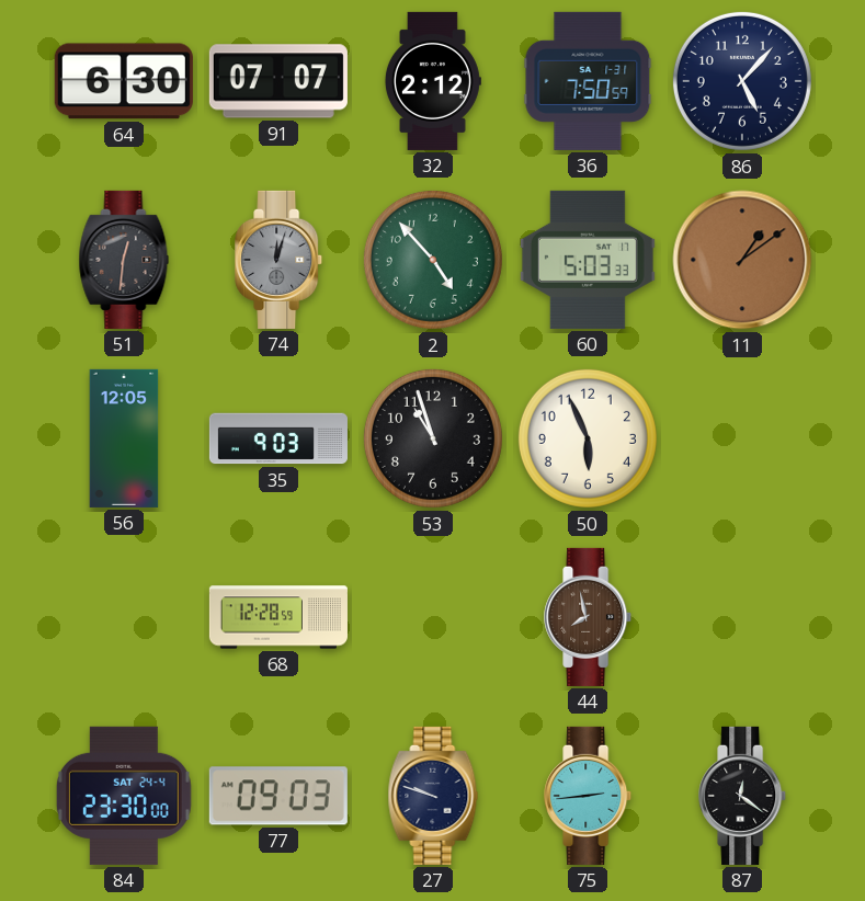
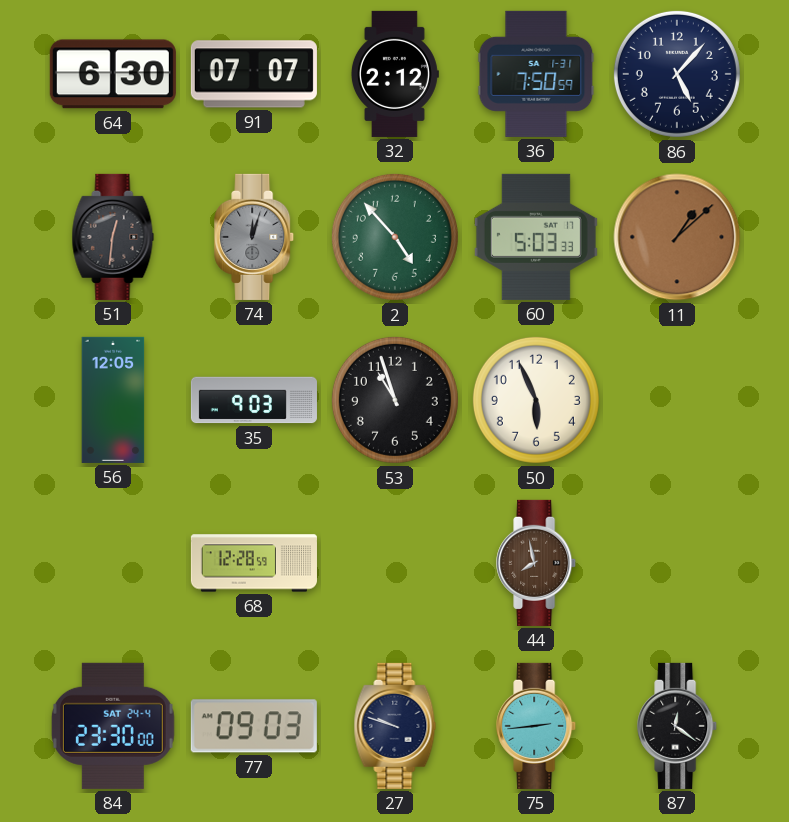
11: 1:09 -> 1:08 (677, 237)
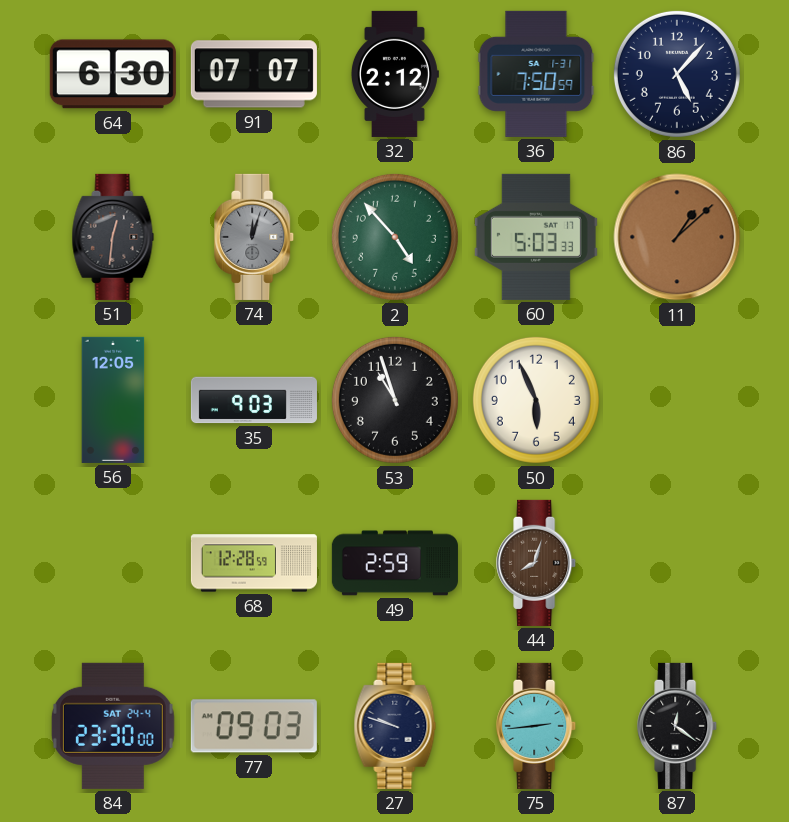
49: none -> 2:59 (395, 563)
44: 7:58 -> 8:03 (537, 563)
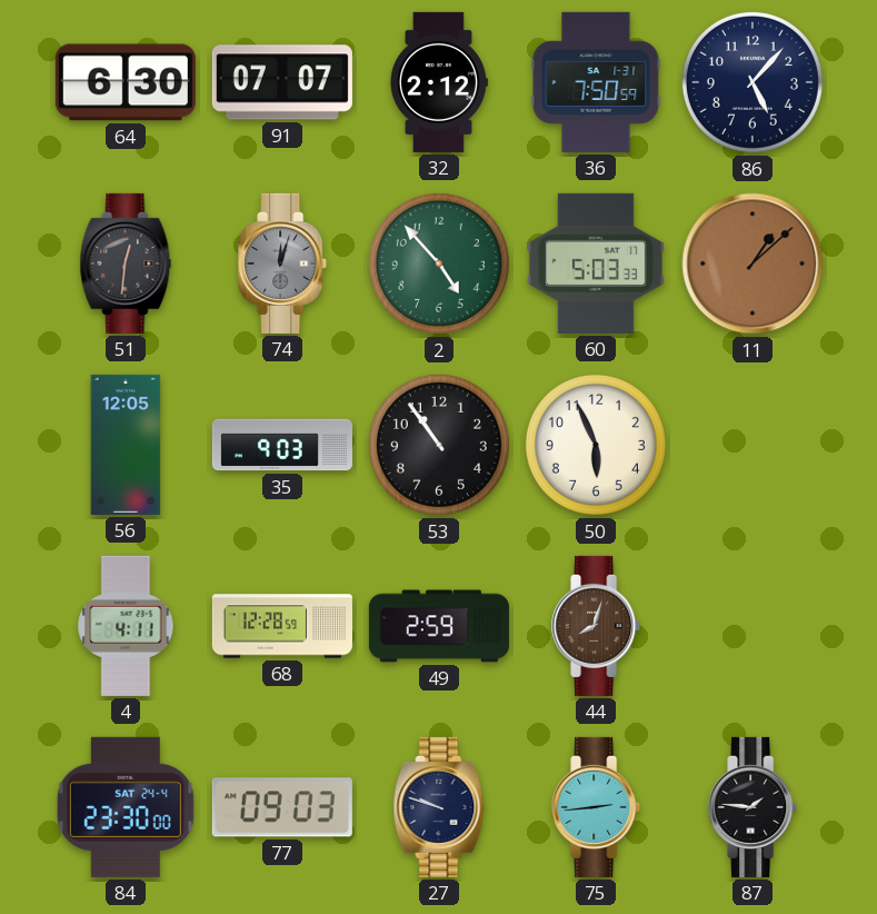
53: 10:57 -> 10:54 (439, 445)
4: none -> 4:11 (126, 626)
87: 12:21 -> 1:46 (754, 807)
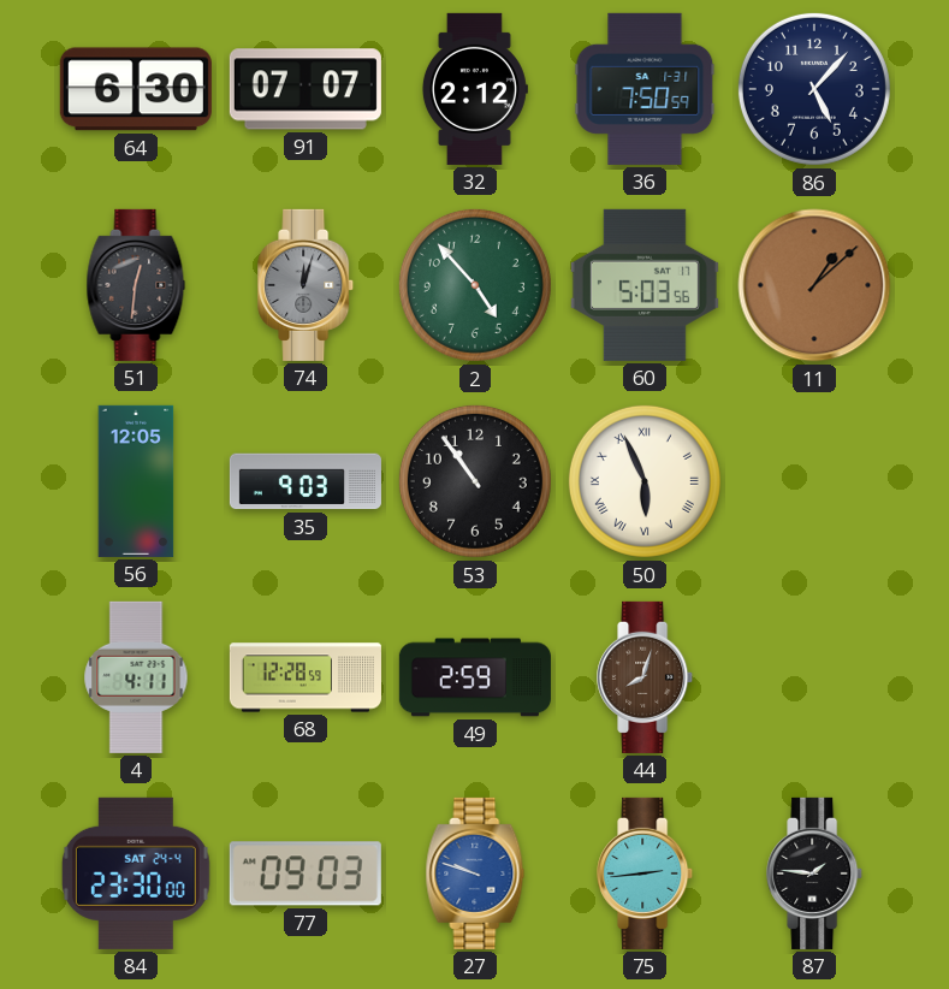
60: 5:03:33 -> 5:03:56 (645, 285)
50 numerals: Arabic -> Roman (645, 481)
27 dial: navy -> blue (475, 873)
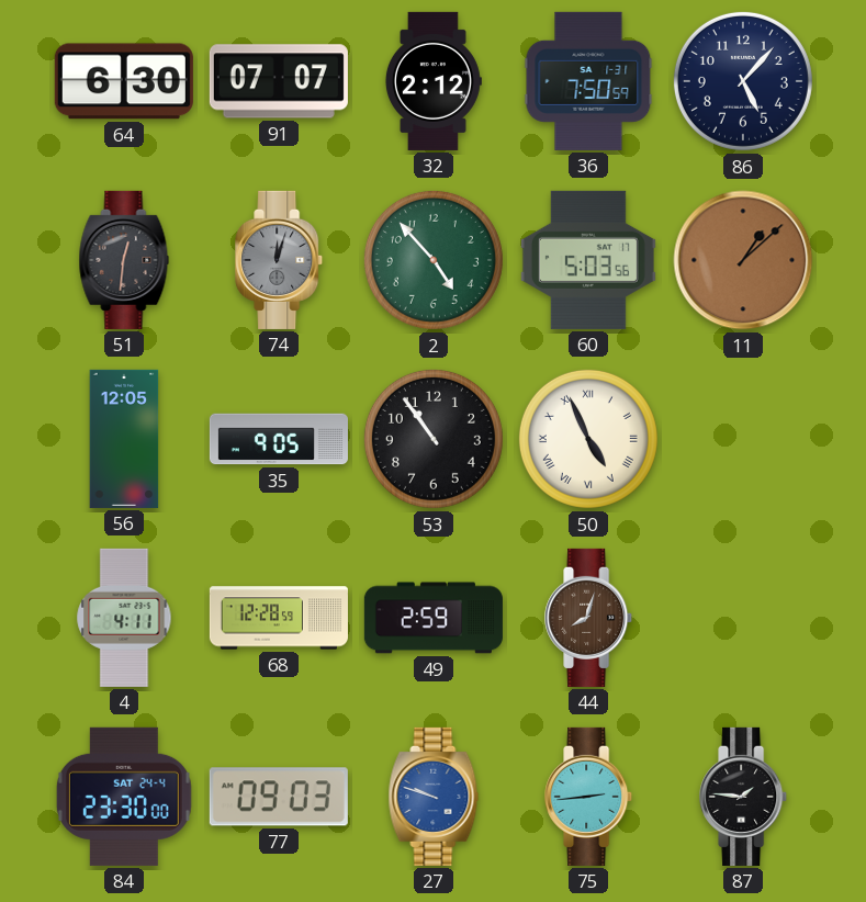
35: 9:03 -> 9:05 (279, 439)
50: 5:56 -> 4:56 (588, 439)
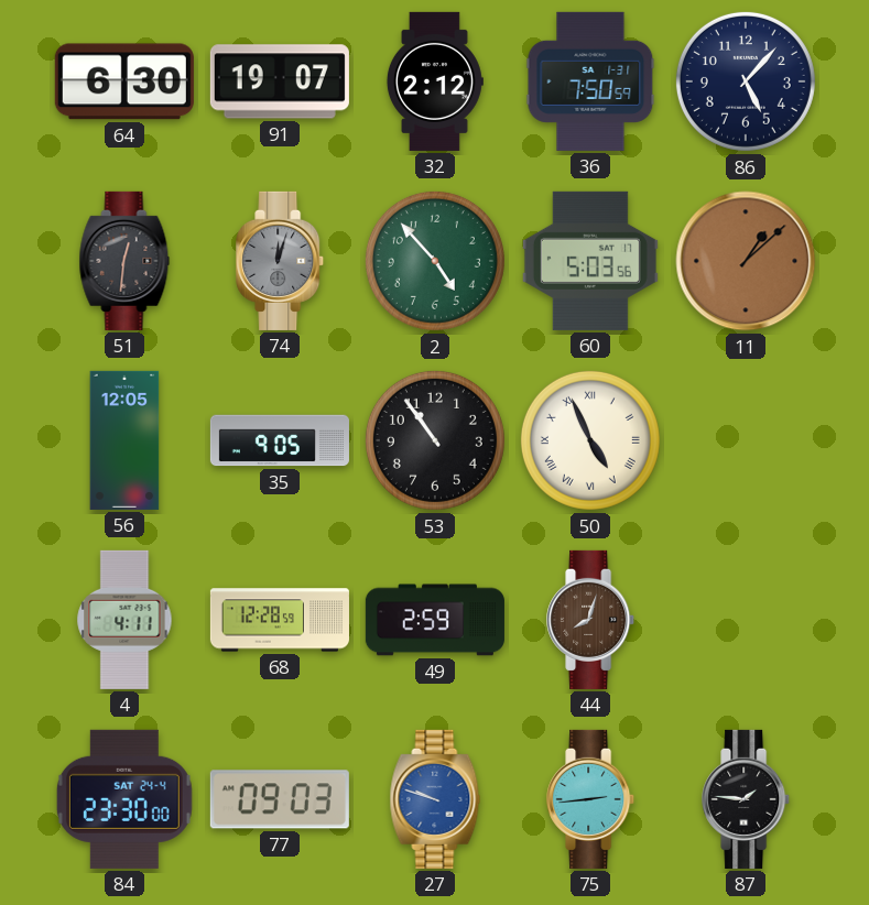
91: 07:07 -> 19:07 (280, 81)
